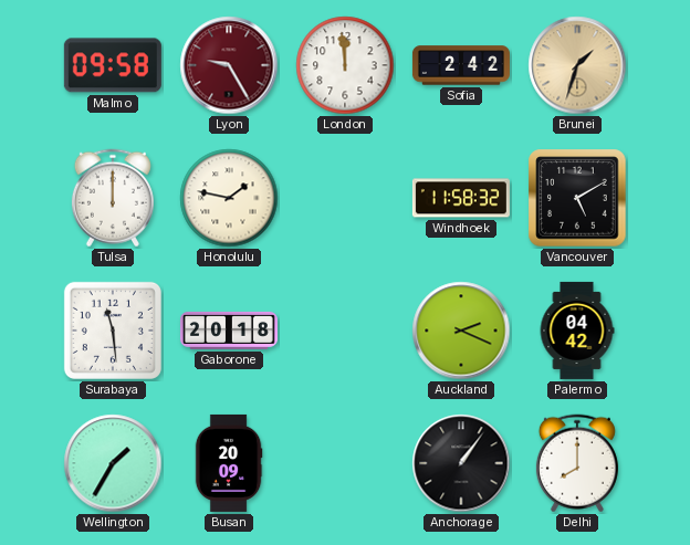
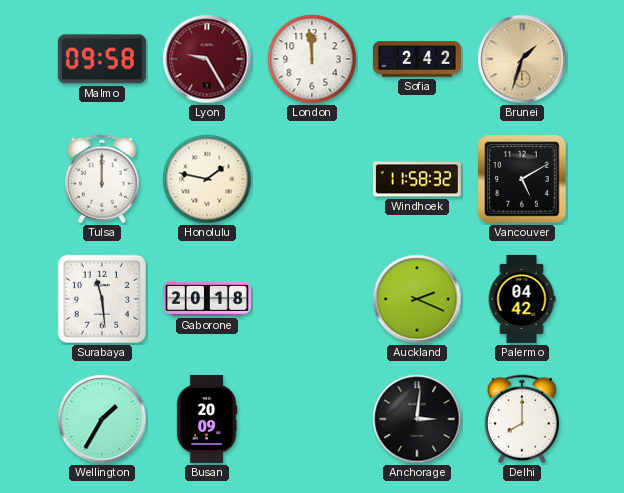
Anchorage: 1:06 -> 3:01 (417, 419)
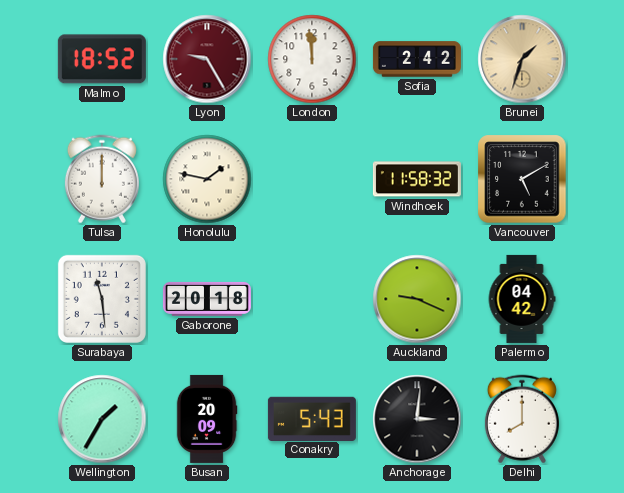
Malmo: 09:58 -> 18:52 (102, 59)
Auckland: 2:19 -> 9:19 (417, 299)
Conakry: none -> 5:43 (312, 418)
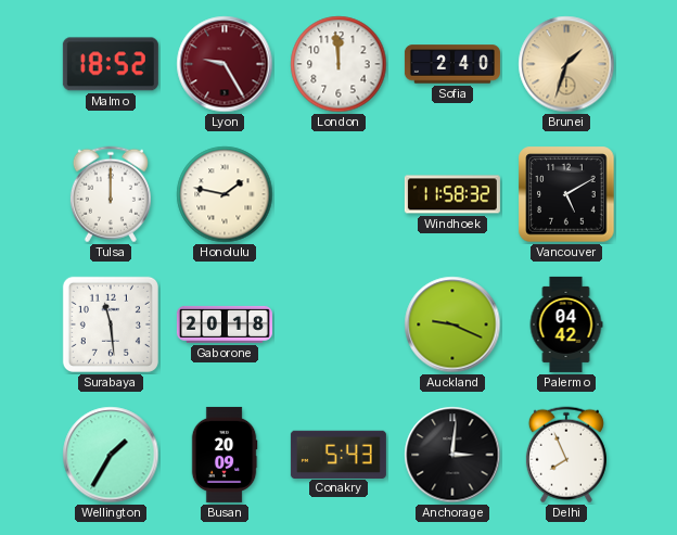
Sofia: 2:42 -> 2:40 (452, 64)
Delhi: 8:00 -> 7:56 (566, 455)
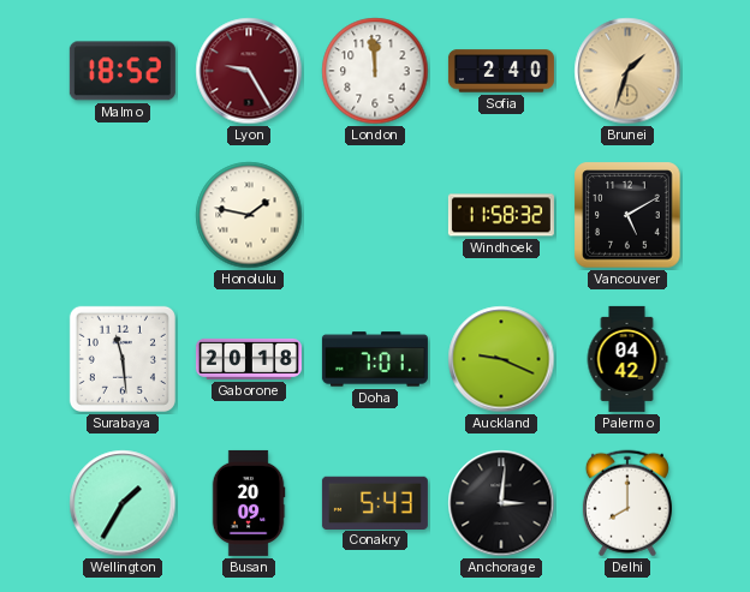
Tulsa: 12:00 -> none (111, 194)
Doha: none -> 7:01 (375, 359)
Delhi: 7:56 -> 8:00 (627, 503)
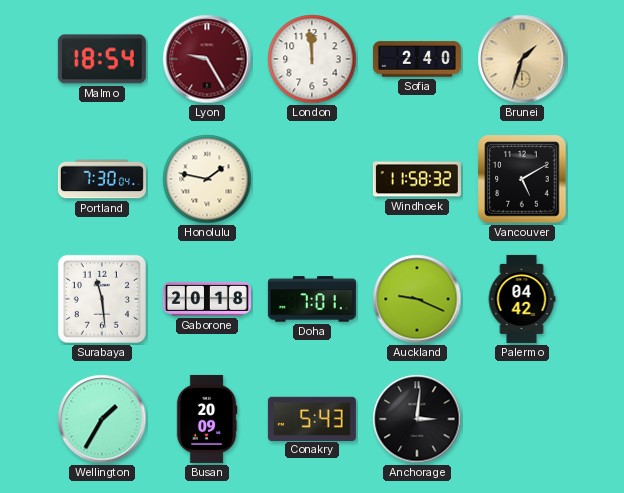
Malmo: 18:52 -> 18:54 (102, 59)
Portland: none -> 7:30 (102, 179)
Delhi: 8:00 -> none (627, 503)
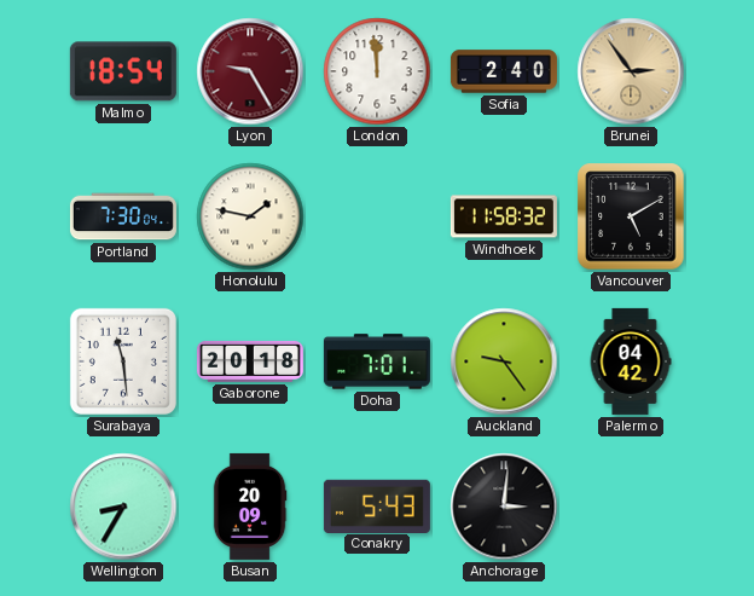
Brunei: 1:33 -> 2:54 (631, 71)
Auckland: 9:19 -> 9:24 (504, 361)
Wellington: 1:35 -> 8:35 (123, 507)
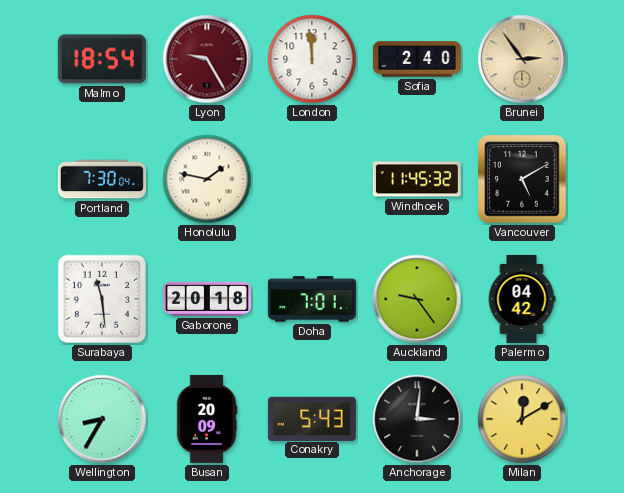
Windhoek: 11:58 -> 11:45 (417, 179)
Milan: none -> 12:10 (522, 419)
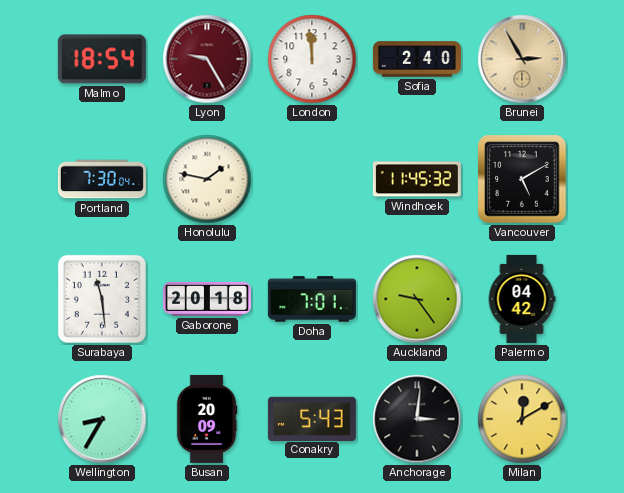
Brunei: 2:54 -> 2:55 (522, 59)
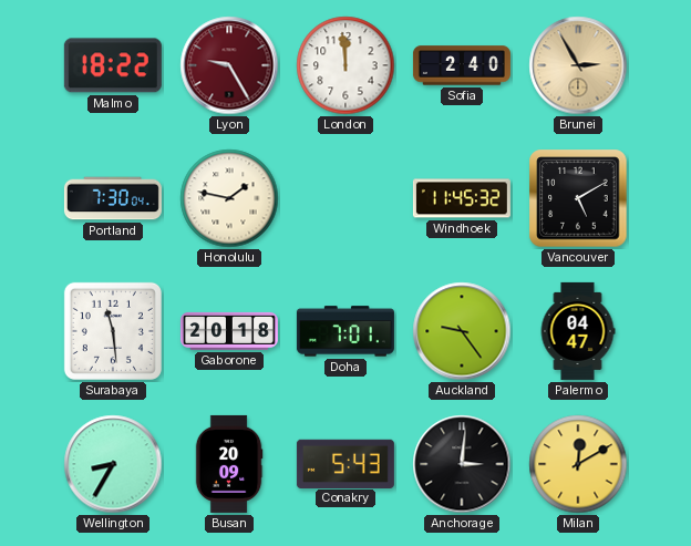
Malmo: 18:54 -> 18:22 (113, 65)
Palermo: 04:42 -> 04:47 (578, 331)
